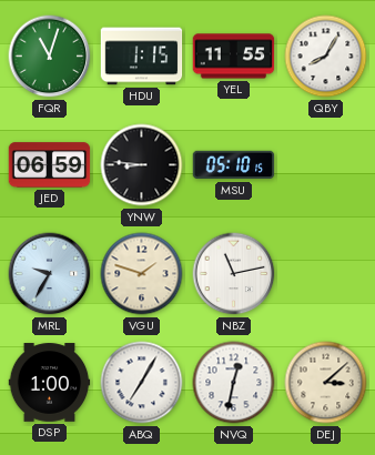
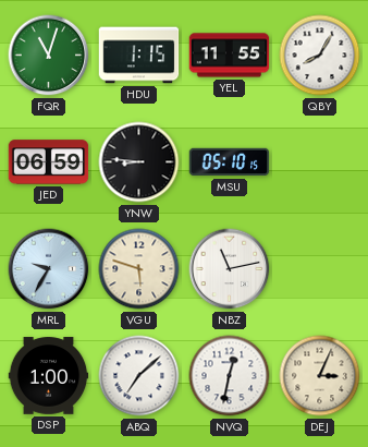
VGU: 1:48 -> 5:48 (139, 269)
ABQ: 7:05 -> 7:08 (139, 376)
DEJ: 3:08 -> 3:04 (320, 376)
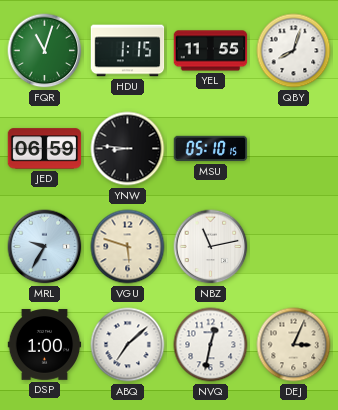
QBY: 8:05 -> 8:03 (294, 51)
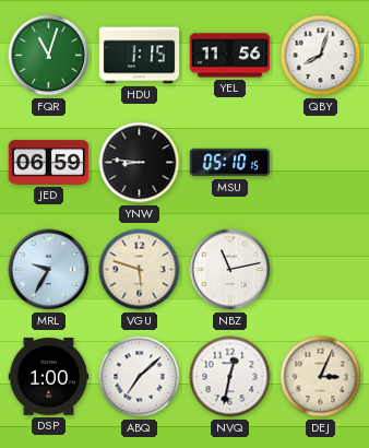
YEL: 11:55 -> 11:56 (230, 56)
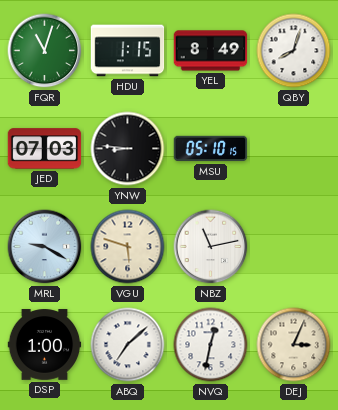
YEL: 11:56 -> 8:49 (211, 51)
JED: 06:59 -> 07:03 (45, 149)
MRL: 9:35 -> 9:20 (45, 247)
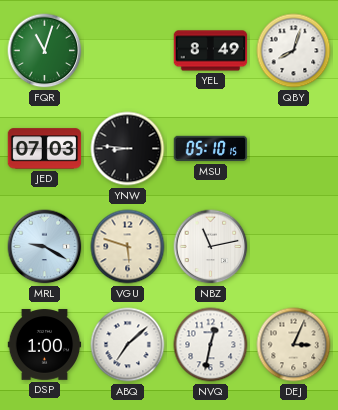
HDU: 1:15 -> none (128, 51)
